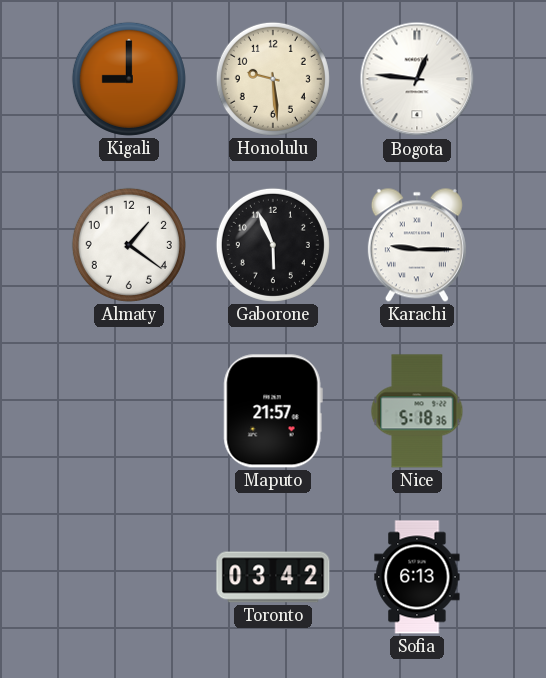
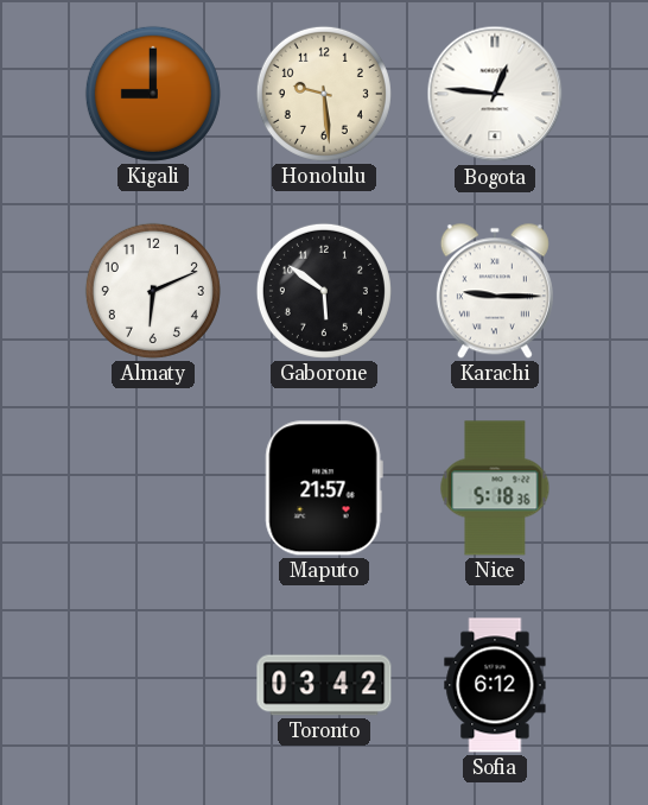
Almaty: 1:21 -> 6:11 (153, 291)
Gaborone: 5:56 -> 5:51 (324, 291)
Sofia: 6:13 -> 6:12 (495, 685)
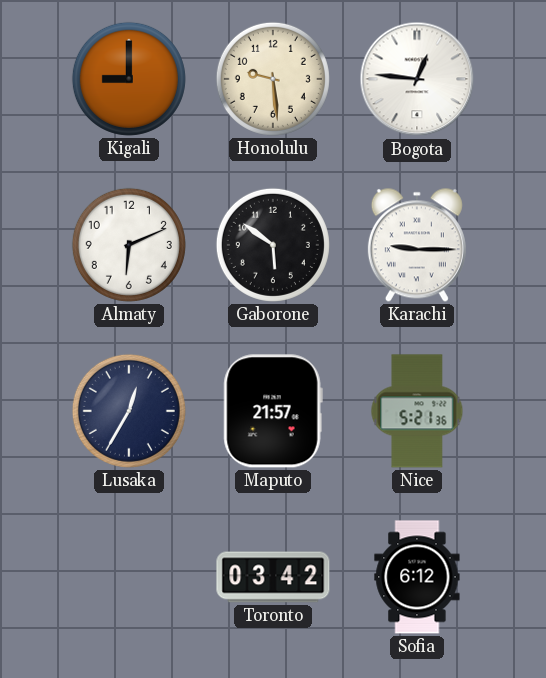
Lusaka: none -> 12:35 (129, 411)
Nice: 5:18 -> 5:21 (417, 411)
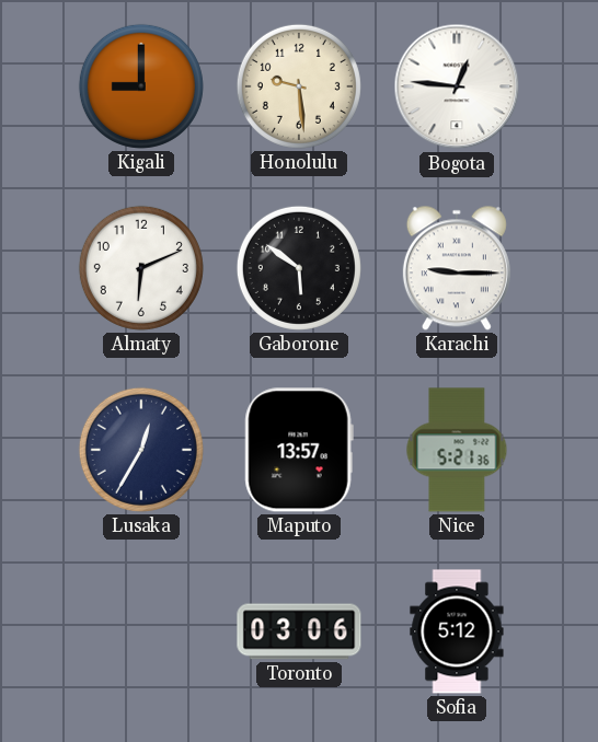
Maputo: 21:57 -> 13:57 (299, 450)
Toronto: 03:42 -> 03:06 (299, 631)
Sofia: 6:12 -> 5:12 (457, 631)
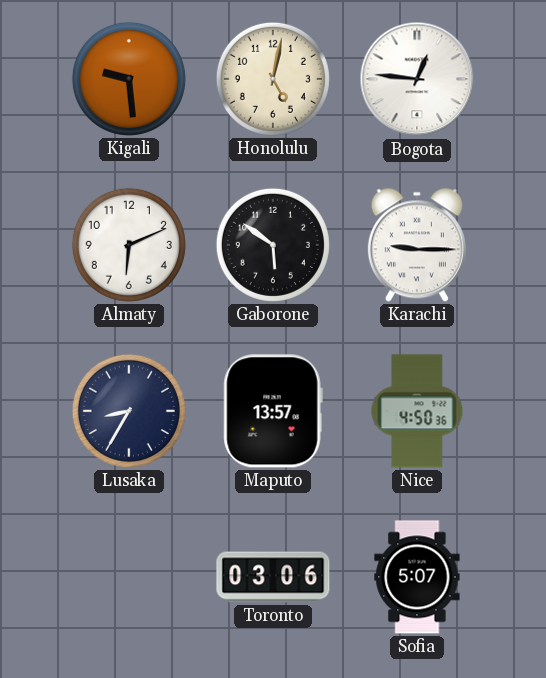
Kigali: 9:00 -> 9:29 (129, 79)
Honolulu: 9:29 -> 5:02 (273, 79)
Lusaka: 12:35 -> 8:35 (129, 411)
Nice: 5:21 -> 4:50 (417, 411)
Sofia: 5:12 -> 5:07 (417, 577)
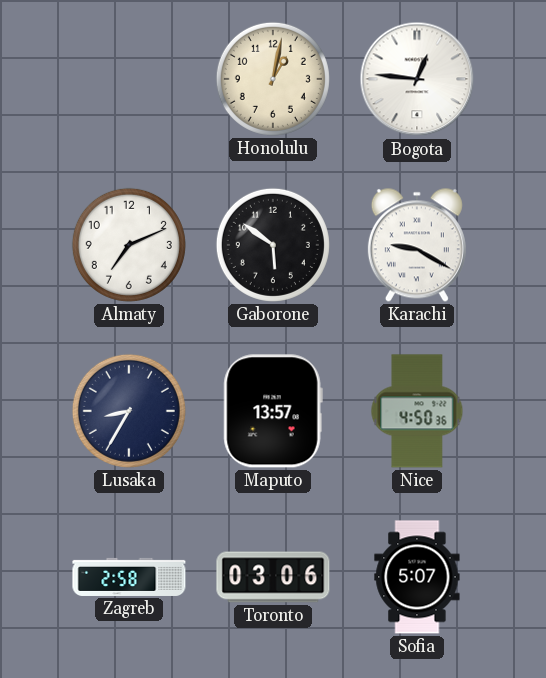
Kigali: 9:29 -> none (129, 79)
Honolulu: 5:02 -> 1:02 (273, 79)
Almaty: 6:11 -> 7:11 (129, 245)
Karachi: 9:15 -> 9:20 (417, 245)
Zagreb: none -> 2:58 (129, 577)
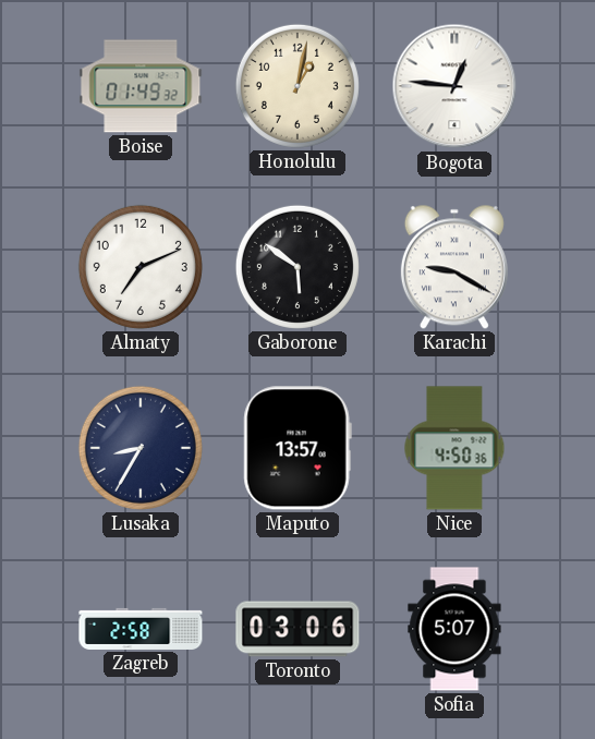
Boise: none -> 01:49 (141, 86)
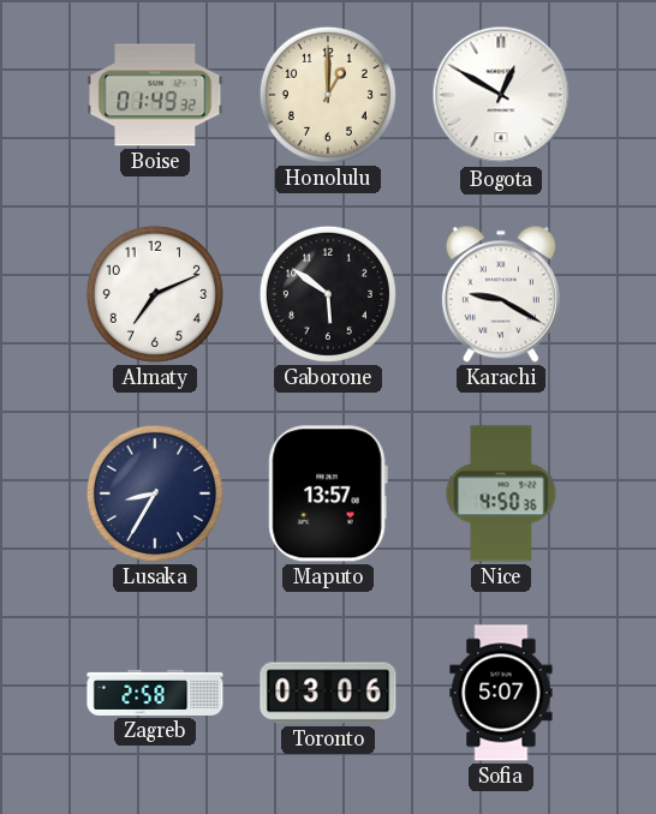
Honolulu: 1:02 -> 1:00 (328, 95)
Bogota: 12:46 -> 12:50 (501, 95)
